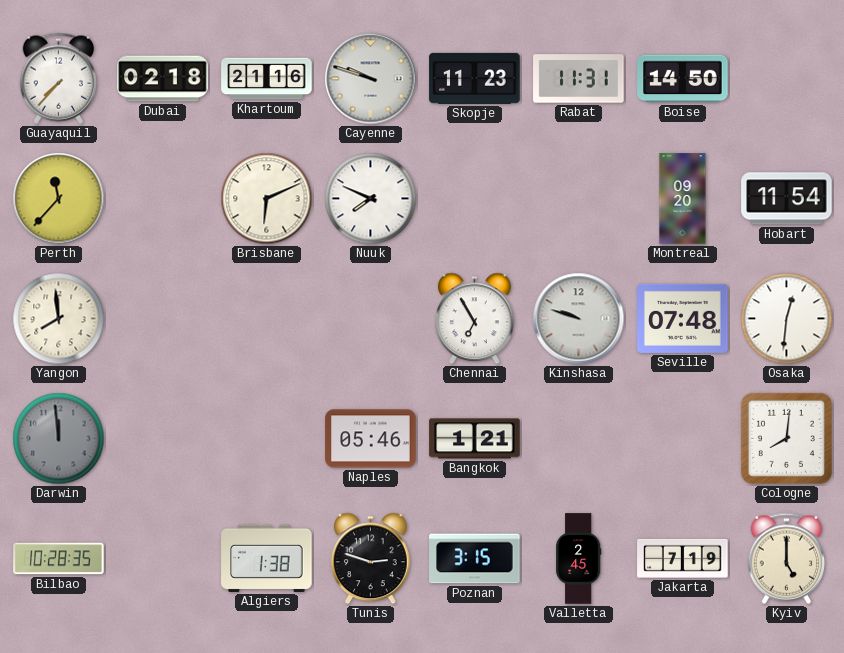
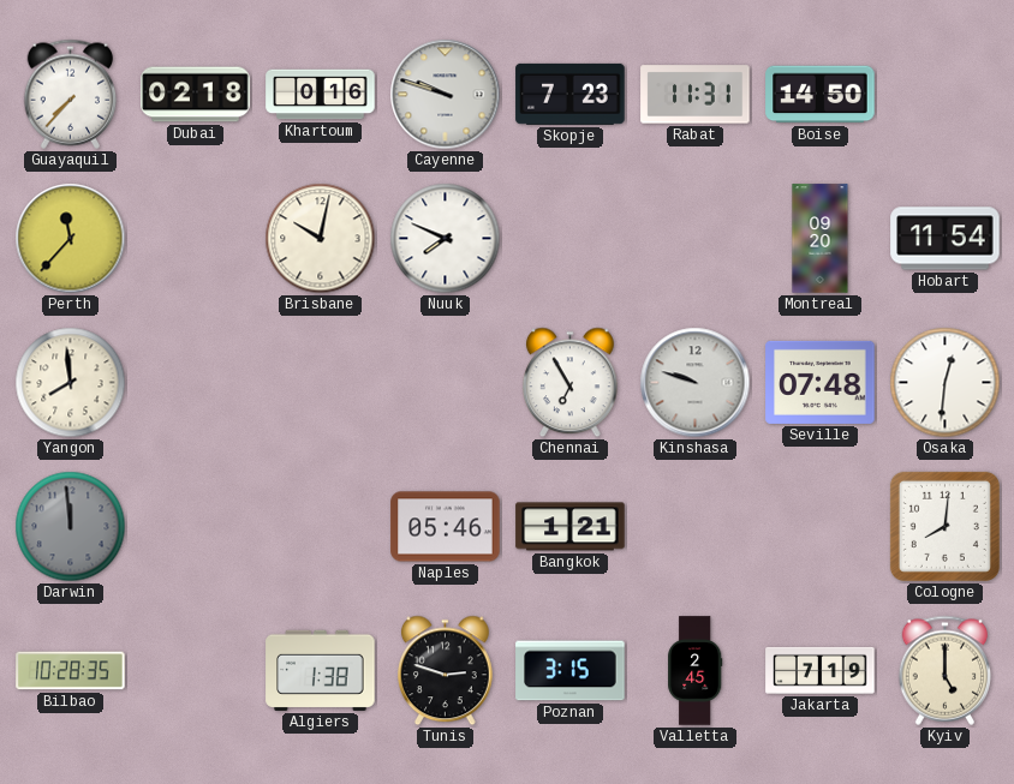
Khartoum: 21:16 -> 0:16 (321, 95)
Skopje: 11:23 -> 7:23 (571, 94)
Brisbane: 6:11 -> 10:02 (321, 239)
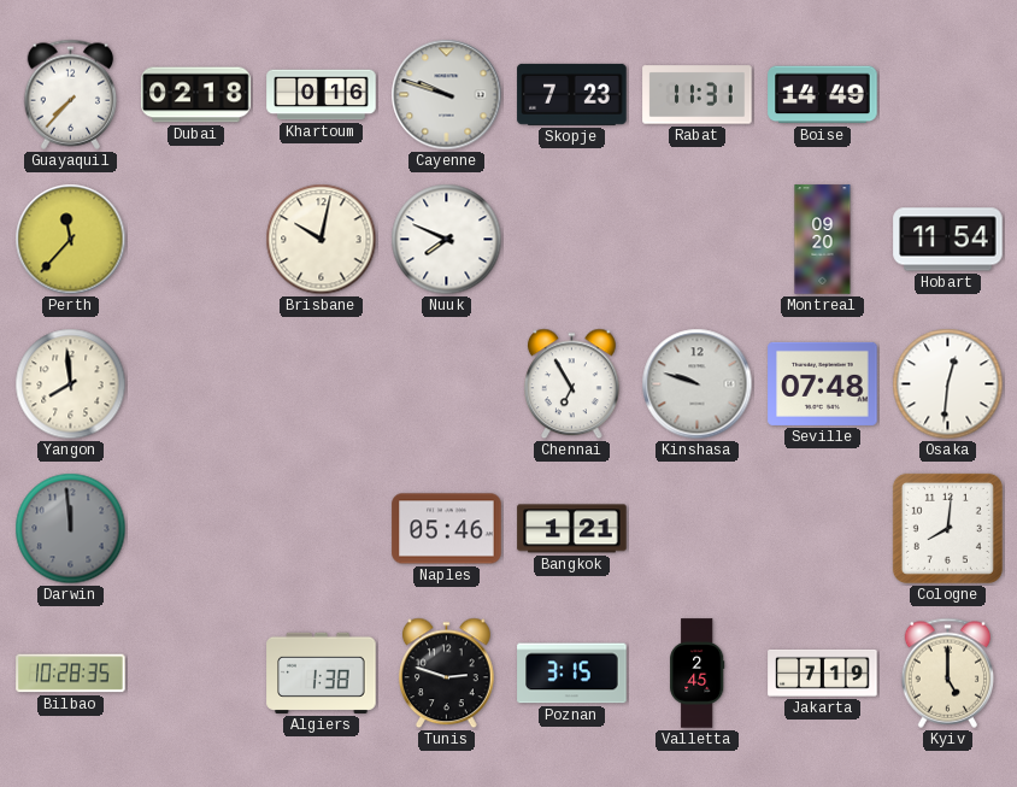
Boise: 14:50 -> 14:49 (823, 95)
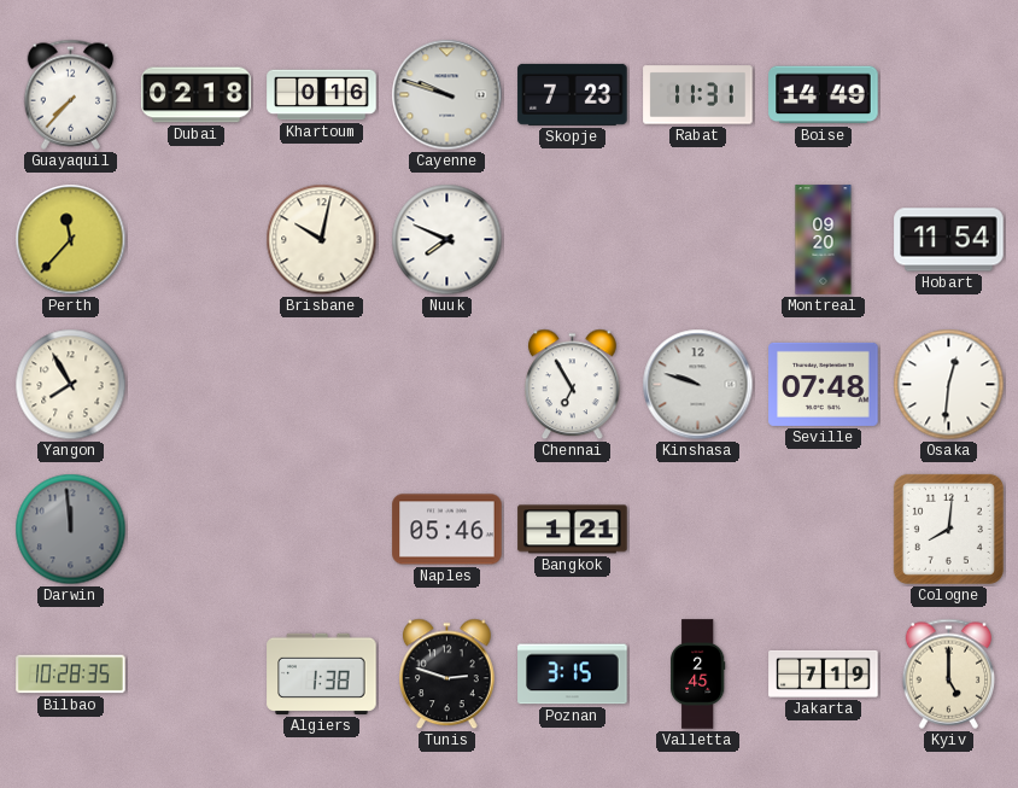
Yangon: 7:59 -> 7:55 (71, 385)
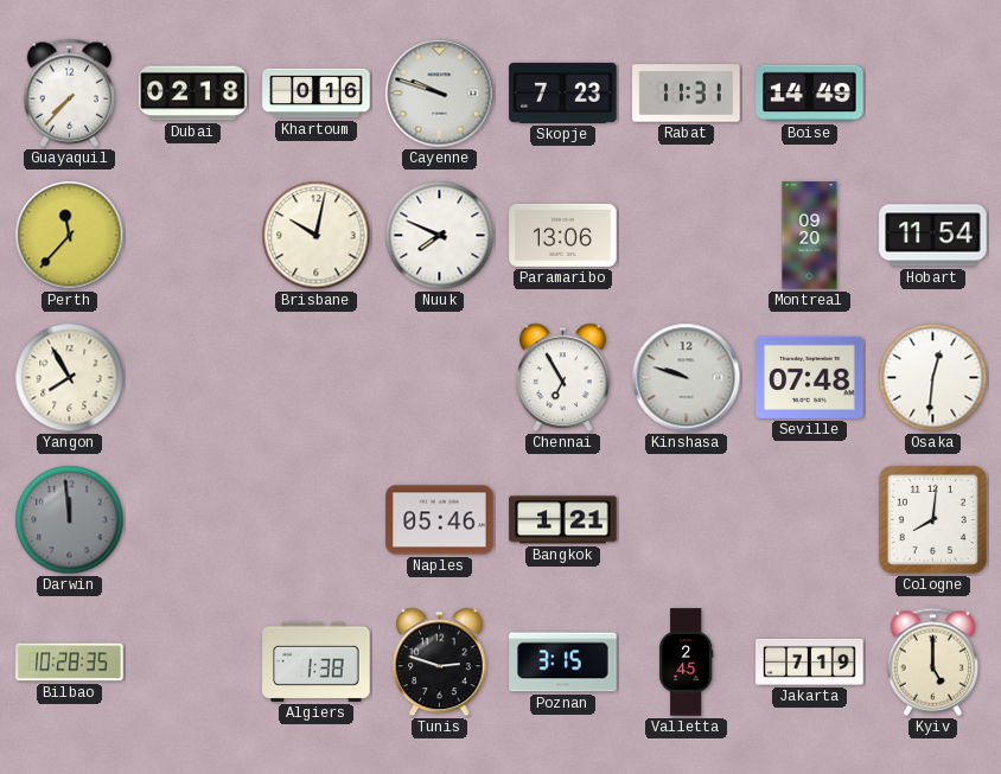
Paramaribo: none -> 13:06 (563, 235)
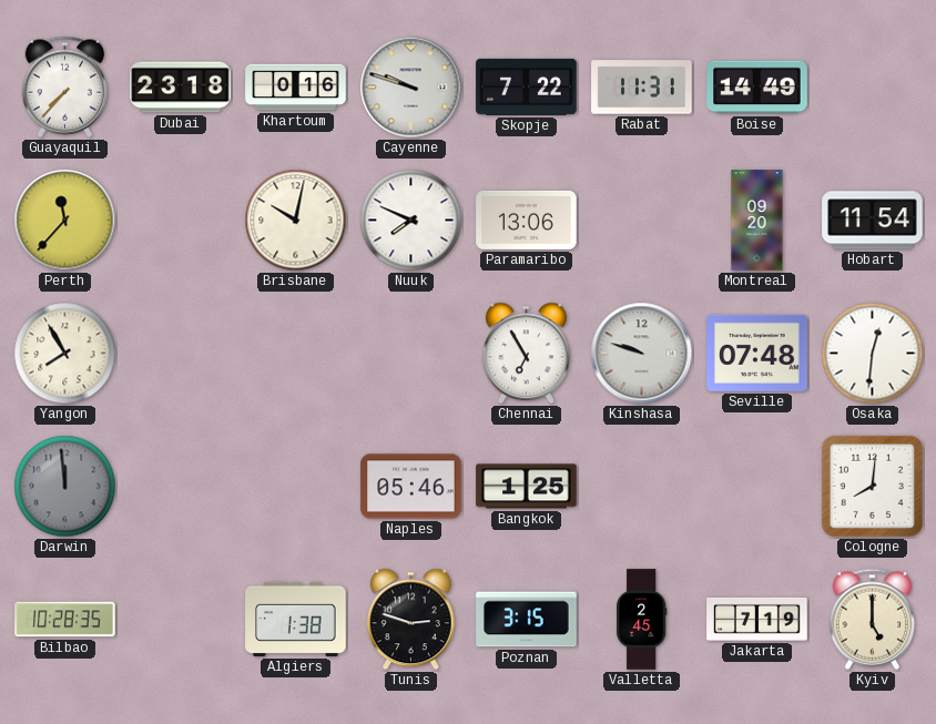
Dubai: 02:18 -> 23:18 (181, 88)
Skopje: 7:23 -> 7:22 (527, 86)
Bangkok: 1:21 -> 1:25 (527, 487)
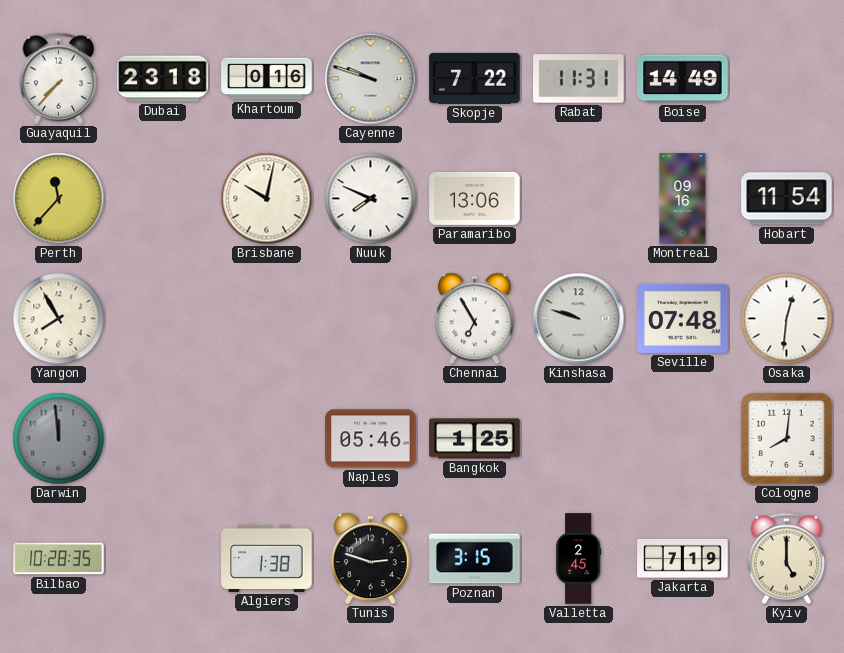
Montreal: 09:20 -> 09:16 (683, 199)
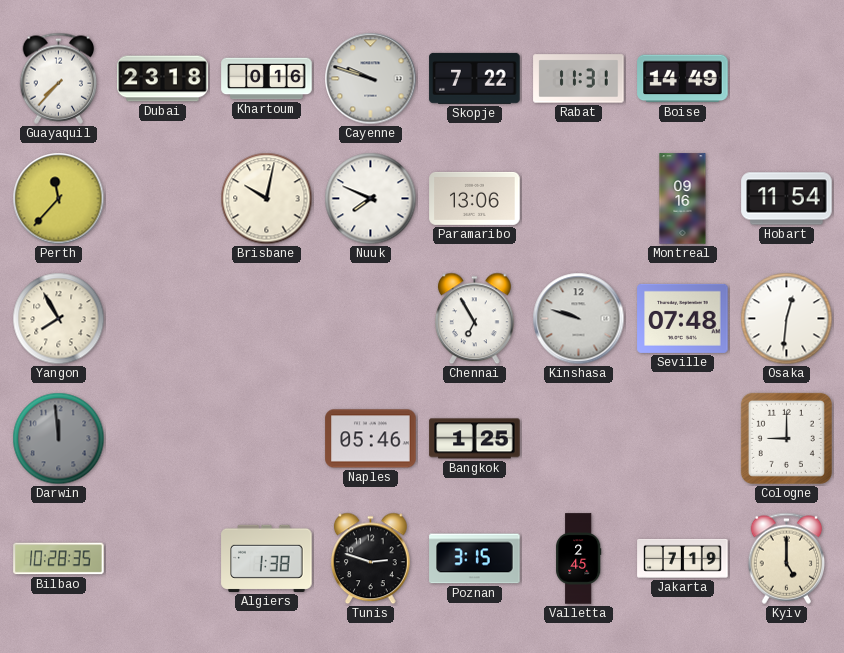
Cologne: 8:01 -> 9:00 (786, 438)
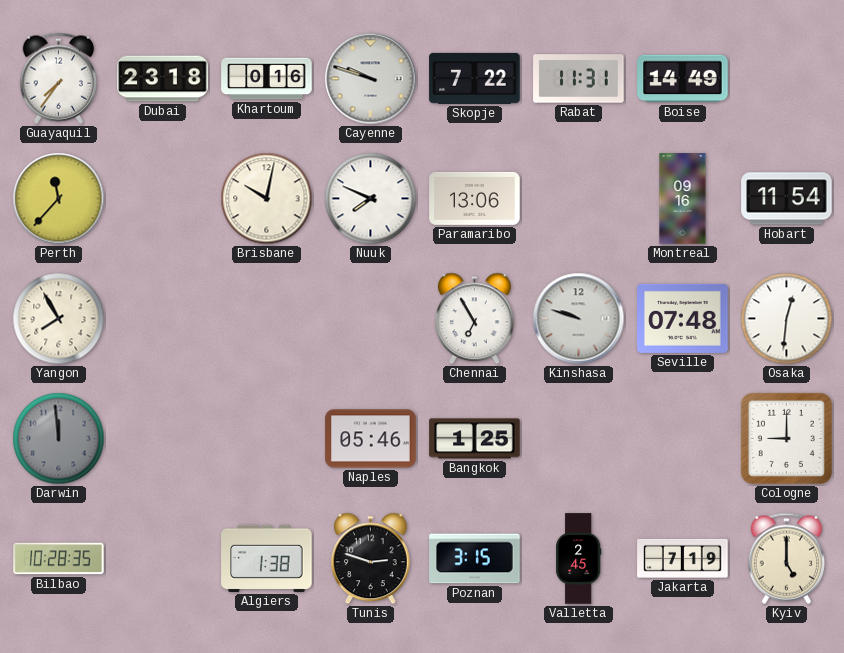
Guayaquil: 7:37 -> 7:36 (59, 78)
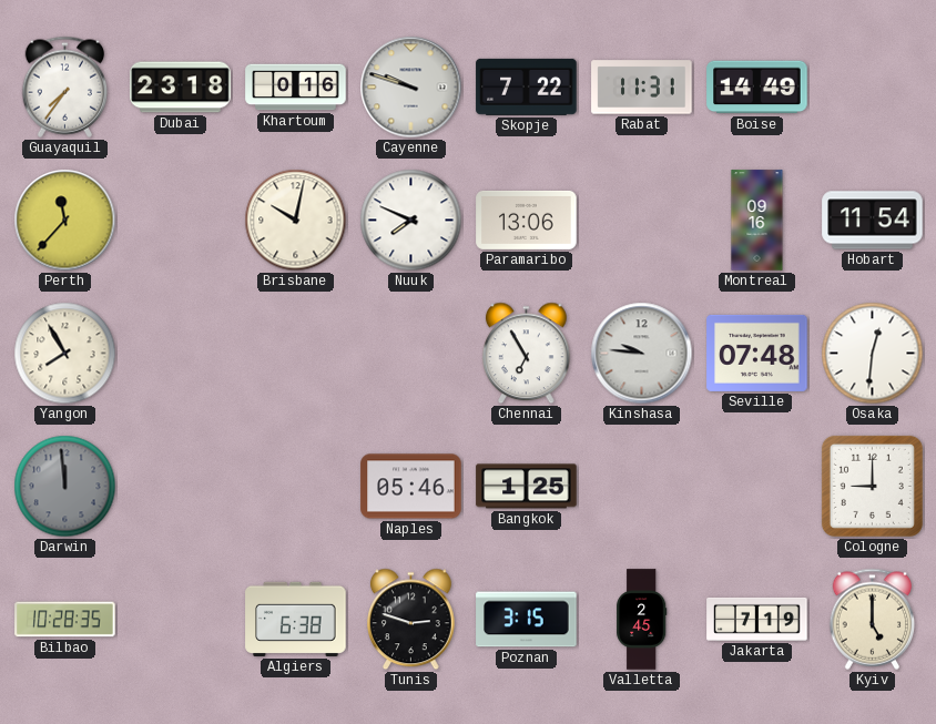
Kinshasa: 9:48 -> 9:46 (642, 354)
Algiers: 1:38 -> 6:38 (296, 619)
